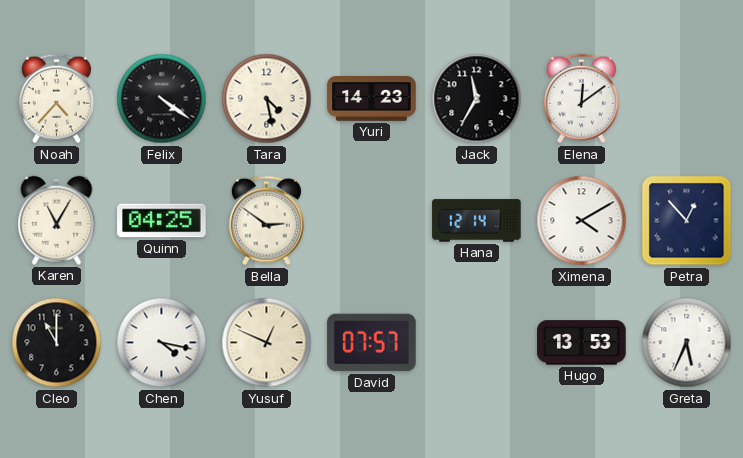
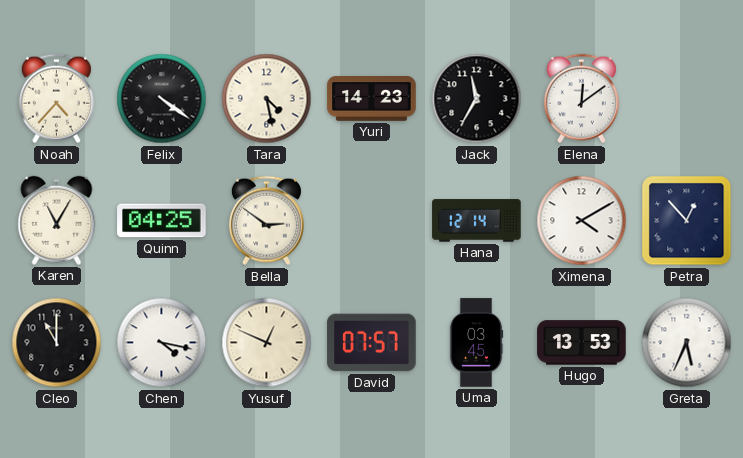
Uma: none -> 03:45 (476, 343)
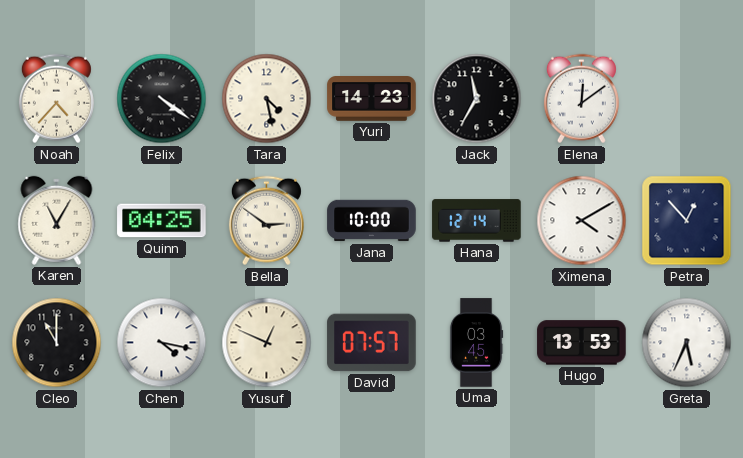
Jana: none -> 10:00 (372, 221)
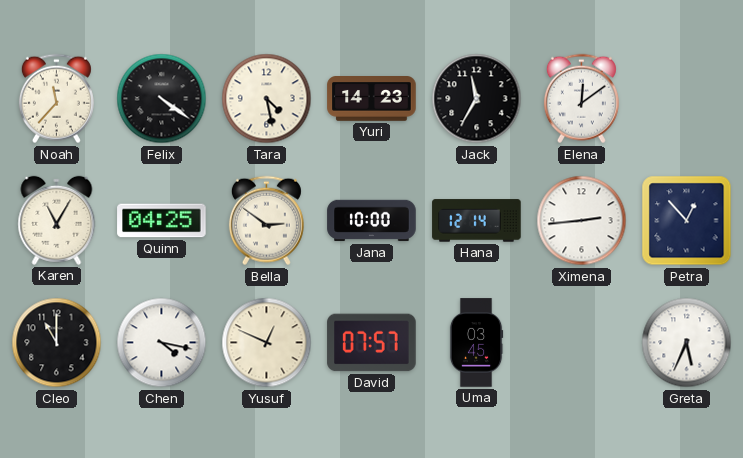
Noah: 4:37 -> 11:37 (56, 99)
Ximena: 4:10 -> 2:44 (582, 221)
Hugo: 13:53 -> none (582, 343)
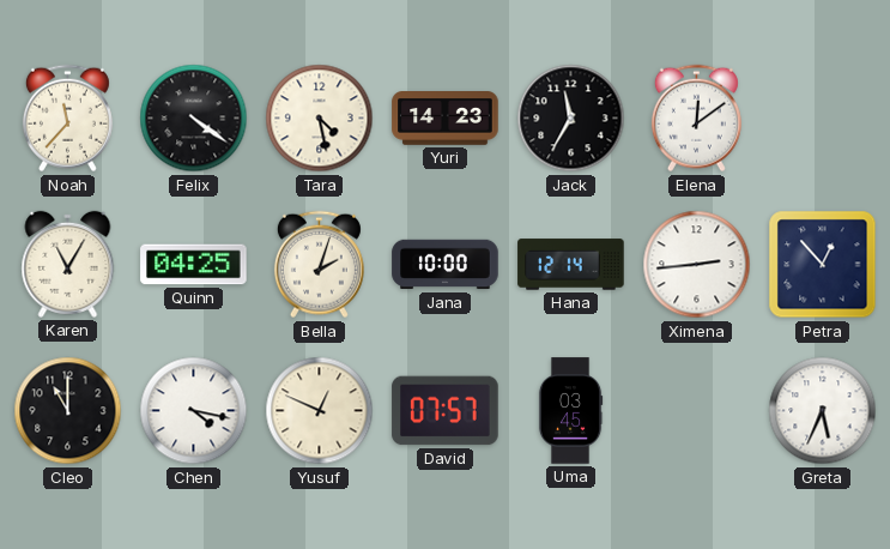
Bella: 2:51 -> 2:03 (319, 265)
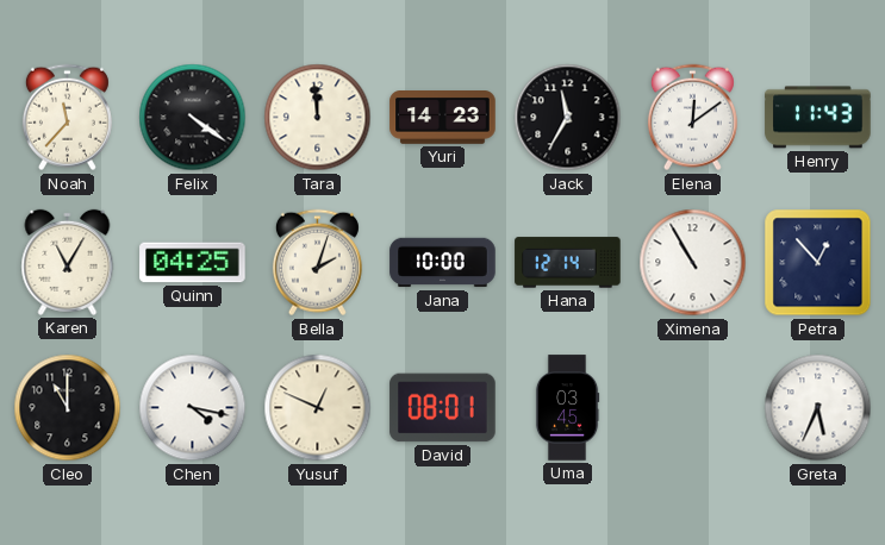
Tara: 4:28 -> 11:59 (318, 118)
Henry: none -> 11:43 (818, 118)
Ximena: 2:44 -> 10:55 (693, 263)
David: 07:57 -> 08:01 (443, 408)
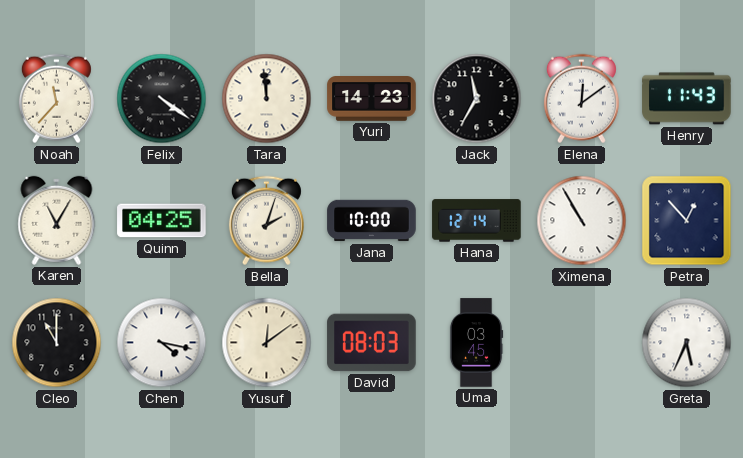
Yusuf: 12:49 -> 12:09 (267, 343)
David: 08:01 -> 08:03 (372, 343)
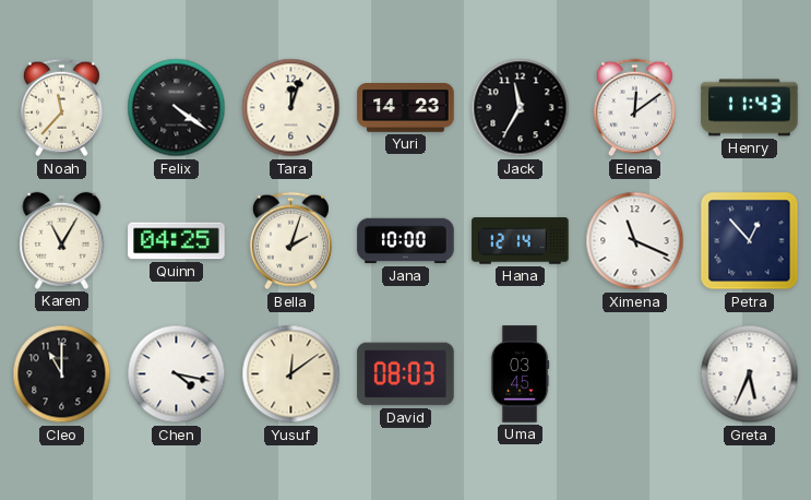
Tara: 11:59 -> 12:03 (291, 108)
Ximena: 10:55 -> 11:19 (635, 241)
